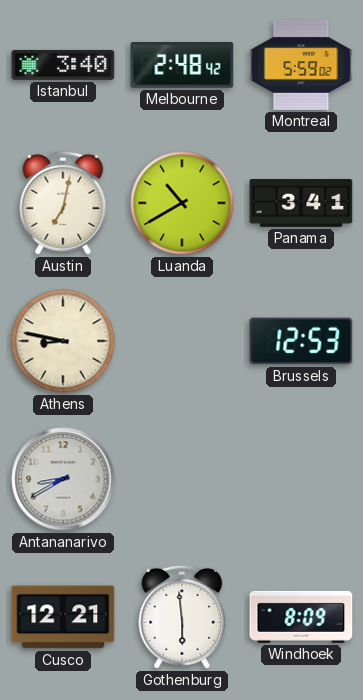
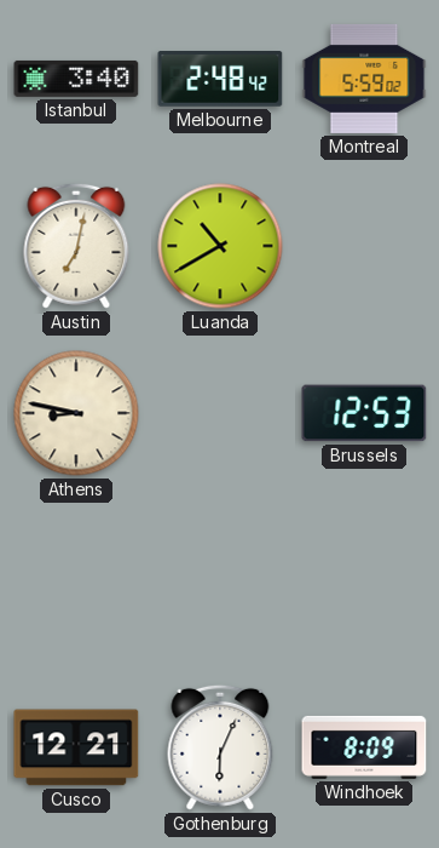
Panama: 3:41 -> none (301, 204)
Antananarivo: 8:40 -> none (63, 479)
Gothenburg: 5:59 -> 6:04 (220, 747)
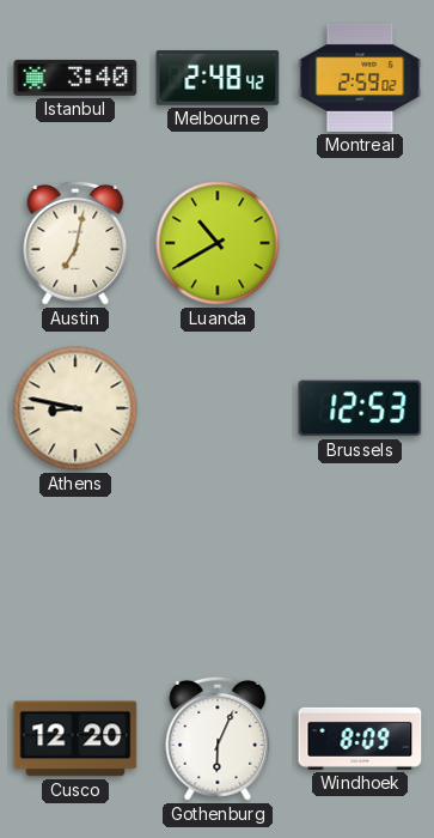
Montreal: 5:59 -> 2:59 (360, 78)
Cusco: 12:21 -> 12:20 (75, 739)
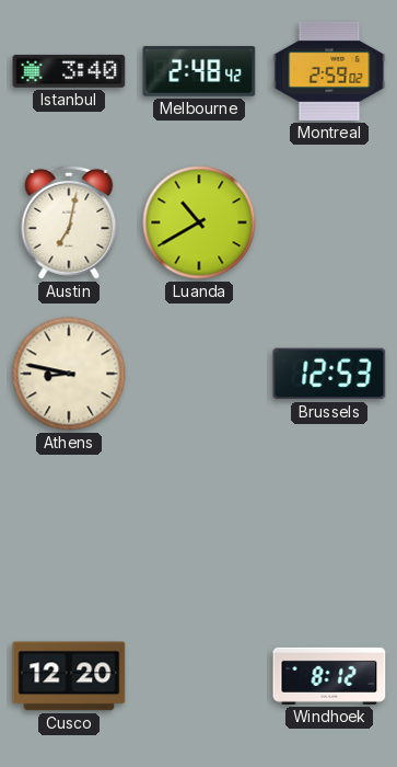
Gothenburg: 6:04 -> none (218, 739)
Windhoek: 8:09 -> 8:12 (329, 676)
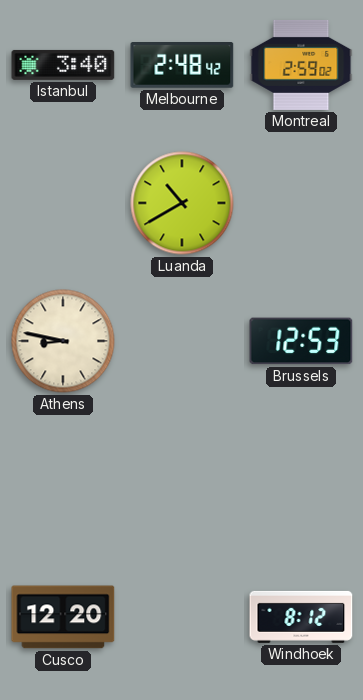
Austin: 7:02 -> none (69, 222)
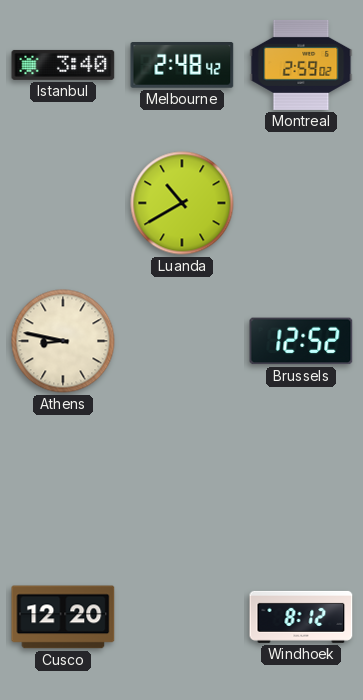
Brussels: 12:53 -> 12:52 (301, 341)
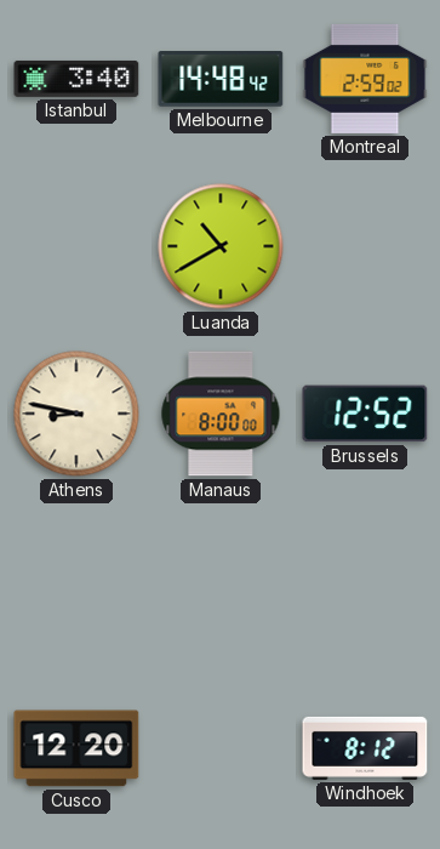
Melbourne: 2:48 -> 14:48 (221, 80)
Manaus: none -> 8:00 (221, 414)
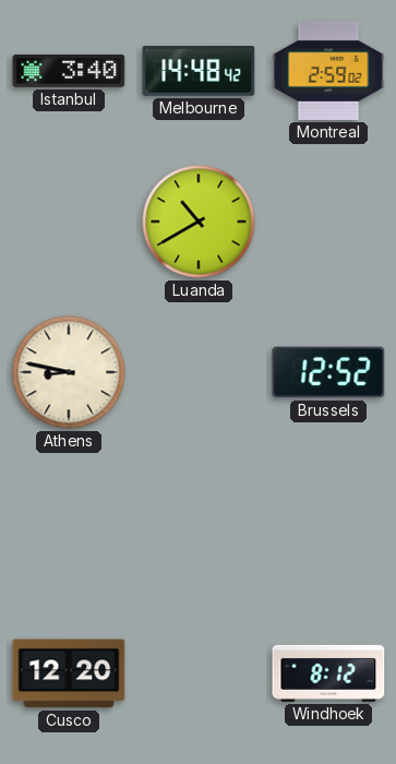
Manaus: 8:00 -> none (221, 414)
